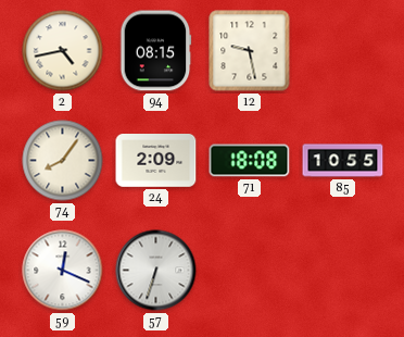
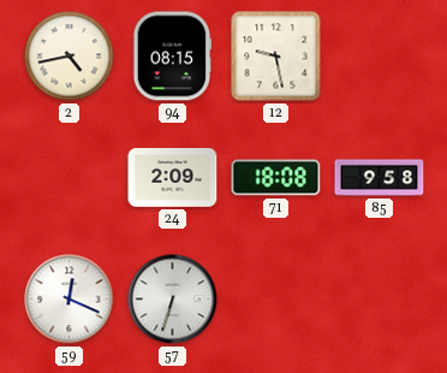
74: 8:06 -> none (63, 161)
85: 10:55 -> 9:58 (380, 178)
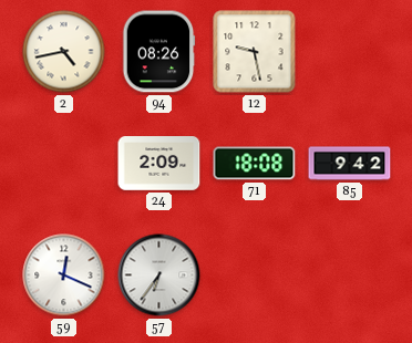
94: 08:15 -> 08:26 (159, 52)
85: 9:58 -> 9:42 (350, 164)
57: 6:33 -> 6:36 (159, 276)
